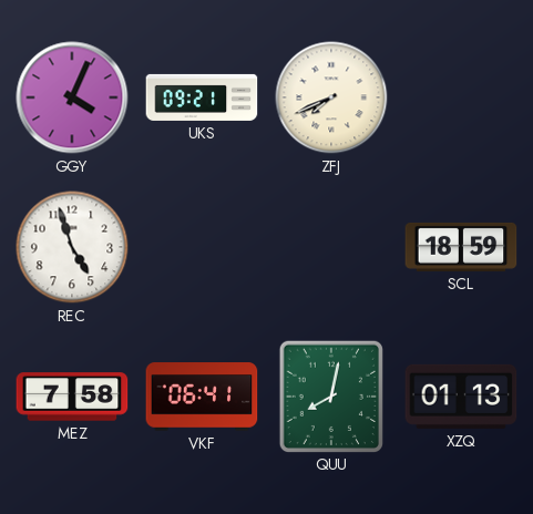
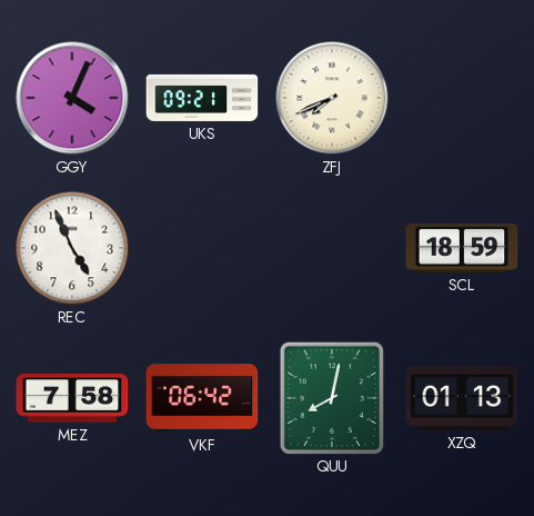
REC: 4:57 -> 4:56 (72, 248)
VKF: 06:41 -> 06:42 (202, 398)
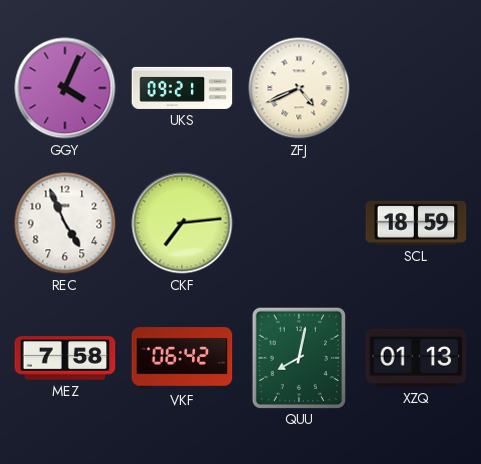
ZFJ: 7:41 -> 4:41 (299, 88)
CKF: none -> 7:14 (182, 223)
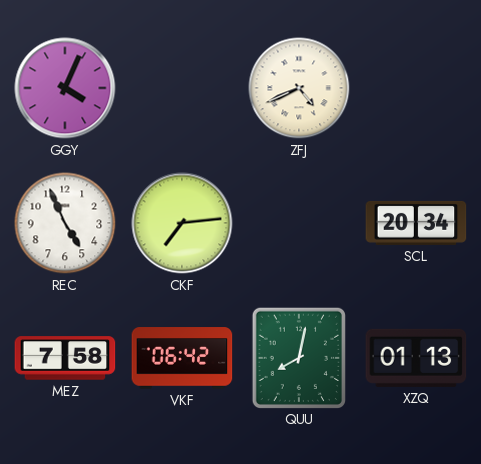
UKS: 09:21 -> none (182, 88)
SCL: 18:59 -> 20:34 (416, 223)
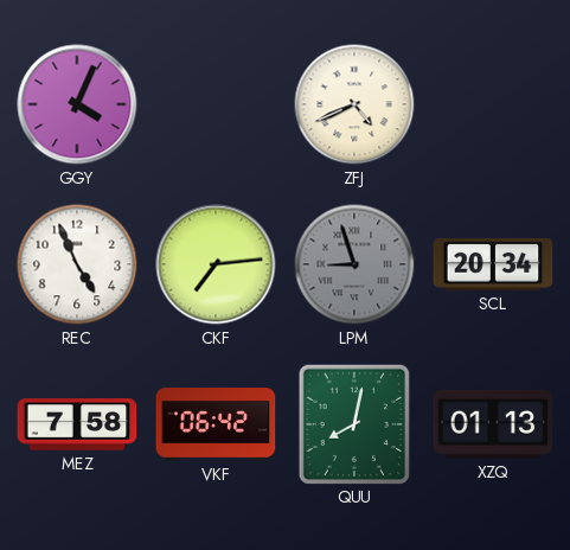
LPM: none -> 8:57 (354, 264)
